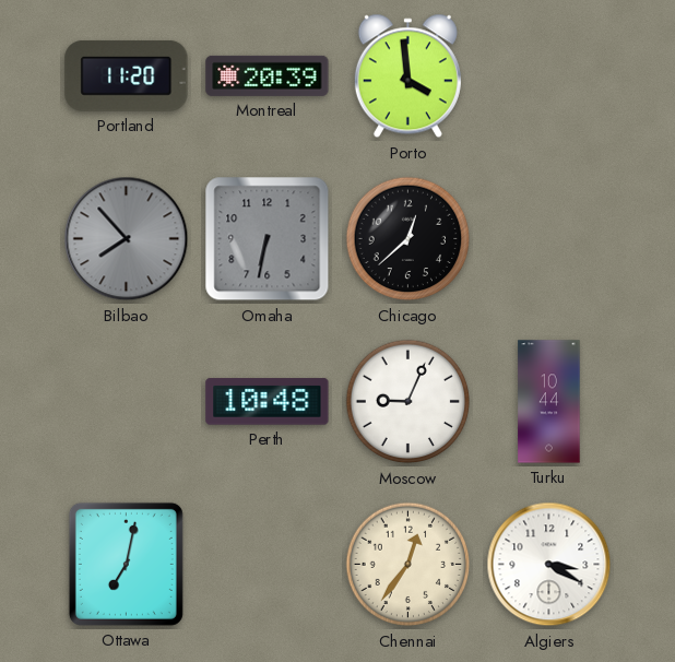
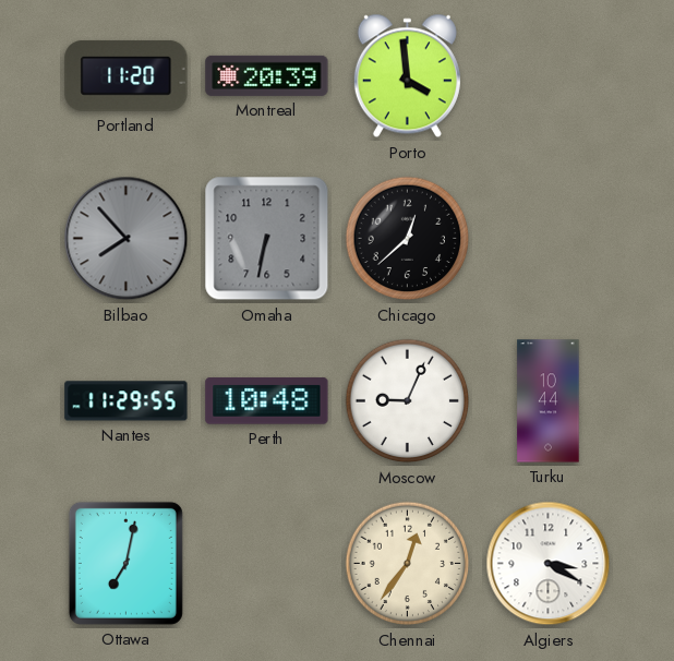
Nantes: none -> 11:29 (127, 401)
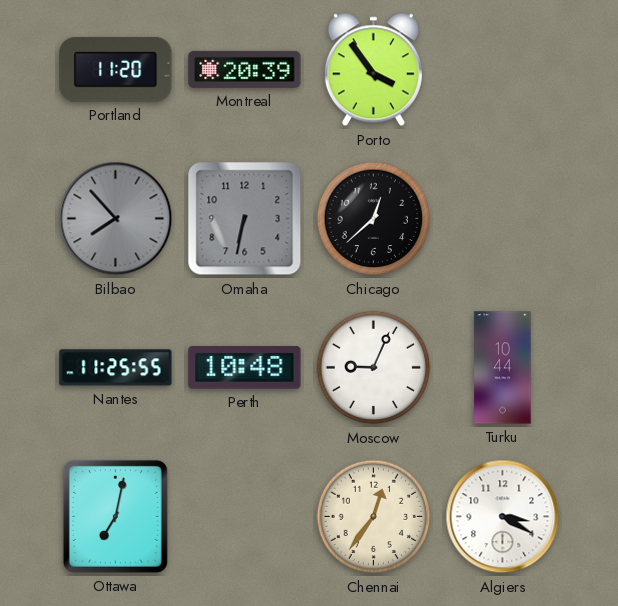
Porto: 3:59 -> 3:54 (373, 70)
Nantes: 11:29 -> 11:25 (116, 368)
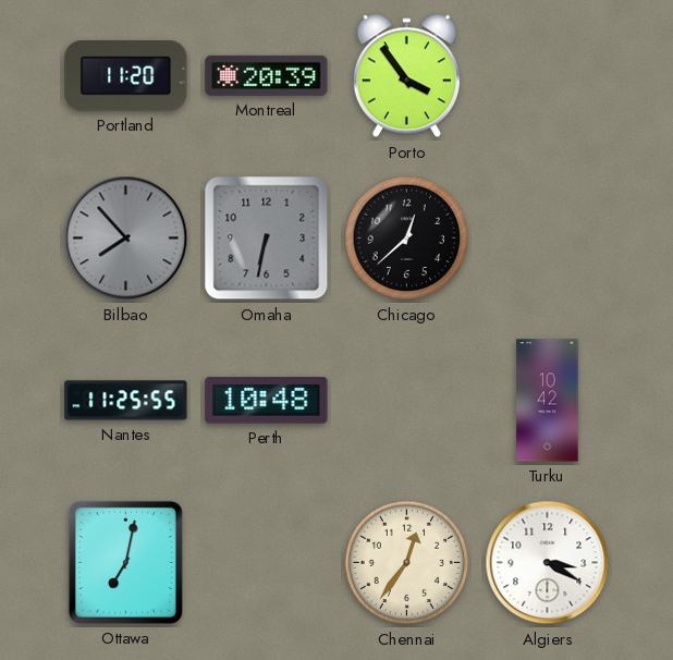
Moscow: 9:04 -> none (374, 368)
Turku: 10:44 -> 10:42 (548, 401)
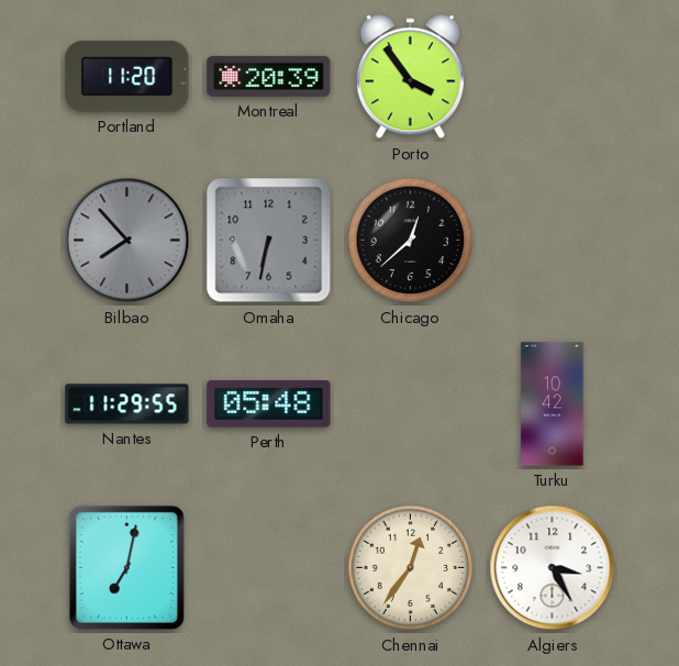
Nantes: 11:25 -> 11:29 (127, 404)
Perth: 10:48 -> 05:48 (269, 404)
Algiers: 3:20 -> 3:25 (553, 568)
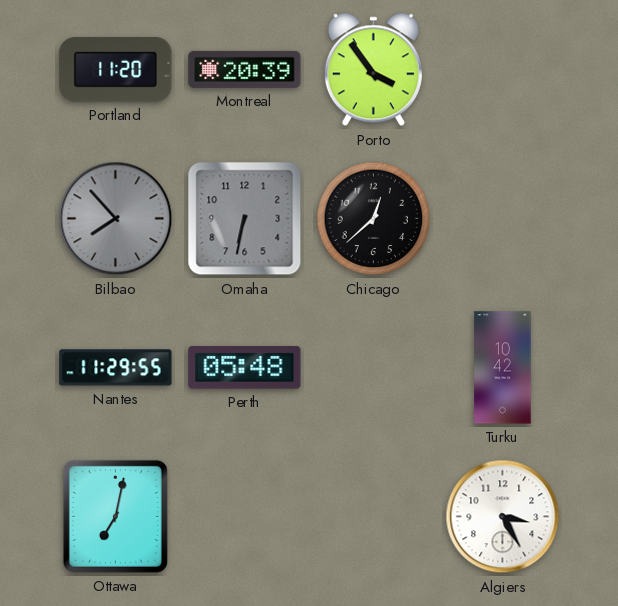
Chennai: 12:36 -> none (411, 568)
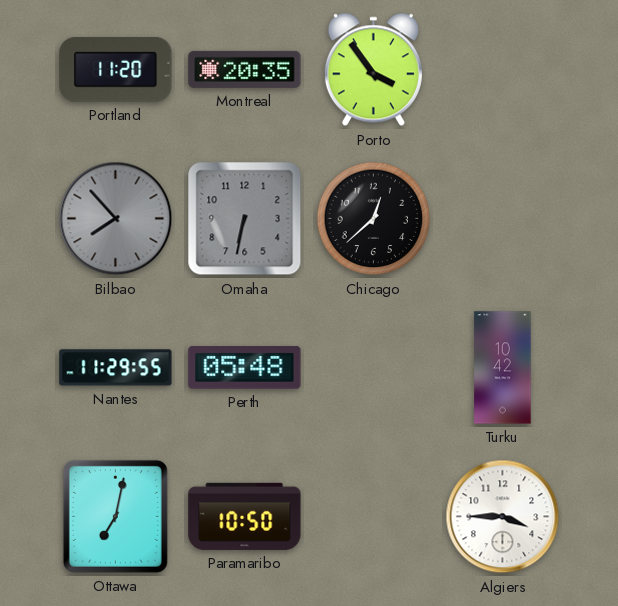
Montreal: 20:39 -> 20:35 (245, 69)
Paramaribo: none -> 10:50 (245, 516)
Algiers: 3:25 -> 3:45 (503, 517)
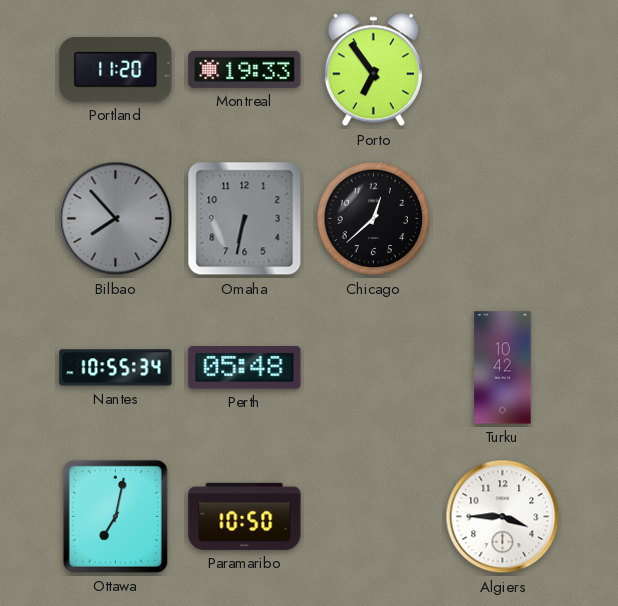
Montreal: 20:35 -> 19:33 (245, 69)
Porto: 3:54 -> 6:54 (373, 70)
Nantes: 11:29 -> 10:55 (116, 368)
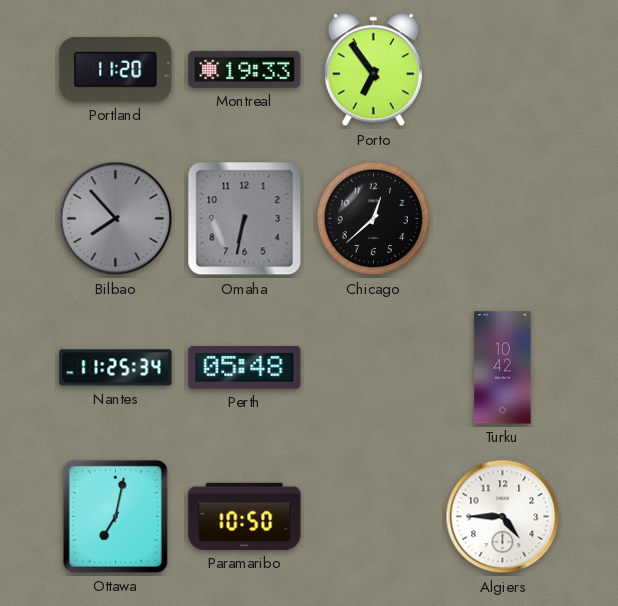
Nantes: 10:55 -> 11:25 (116, 368)
Algiers: 3:45 -> 4:45 (503, 517)
